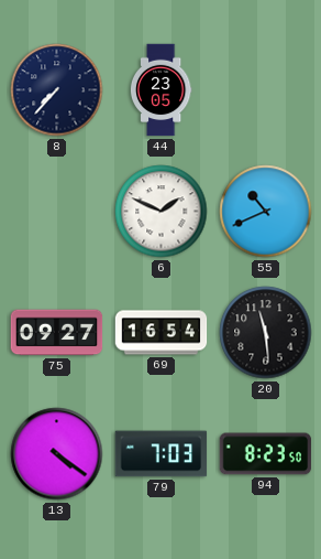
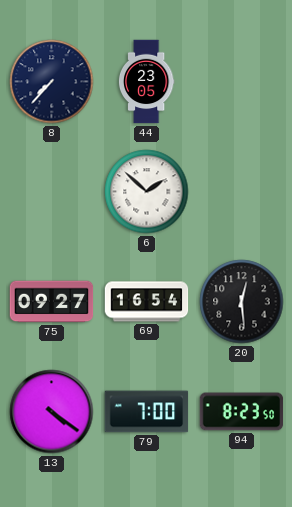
6: 1:49 -> 1:52 (147, 192)
55: 10:41 -> none (266, 212)
20: 11:29 -> 12:29 (242, 302)
79: 7:03 -> 7:00 (147, 412)
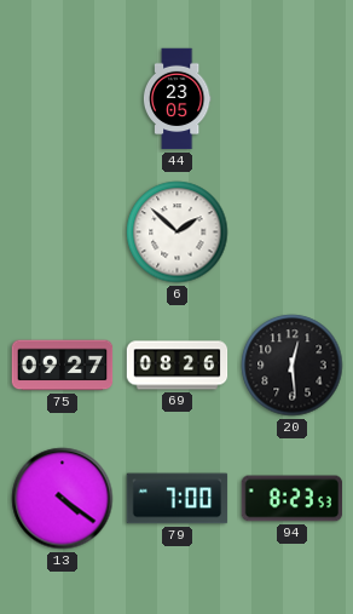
8: 7:37 -> none (52, 82)
69: 16:54 -> 08:26 (178, 366)
94: 8:23:50 -> 8:23:53 (293, 499)
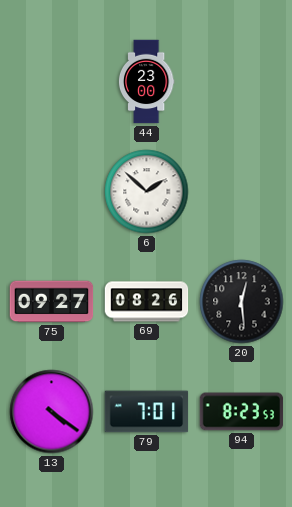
44: 23:05 -> 23:00 (146, 82)
79: 7:00 -> 7:01 (147, 412)
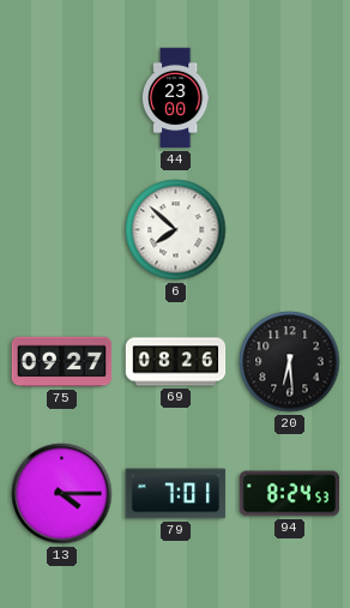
6: 1:52 -> 7:52 (176, 230)
20: 12:29 -> 6:29 (290, 362)
13: 4:21 -> 4:15 (62, 494)
94: 8:23 -> 8:24 (290, 494)
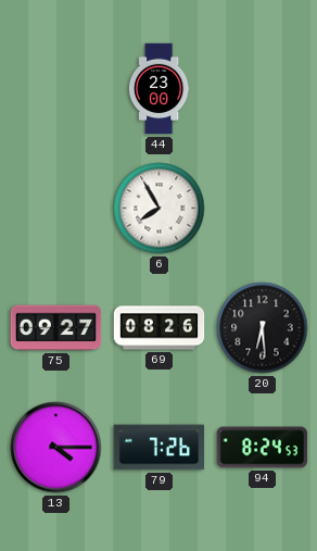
6: 7:52 -> 7:55 (160, 209)
79: 7:01 -> 7:26 (160, 448)
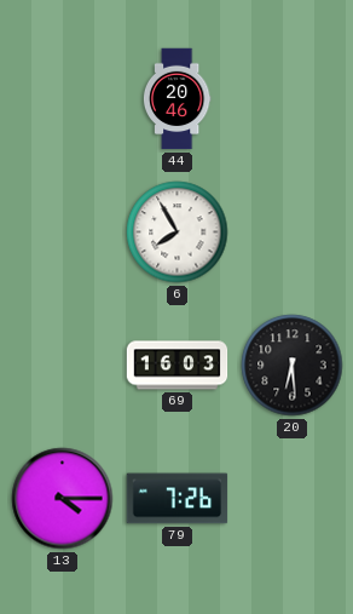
44: 23:00 -> 20:46 (176, 99)
75: 09:27 -> none (56, 328)
69: 08:26 -> 16:03 (178, 366)
94: 8:24 -> none (263, 448)
